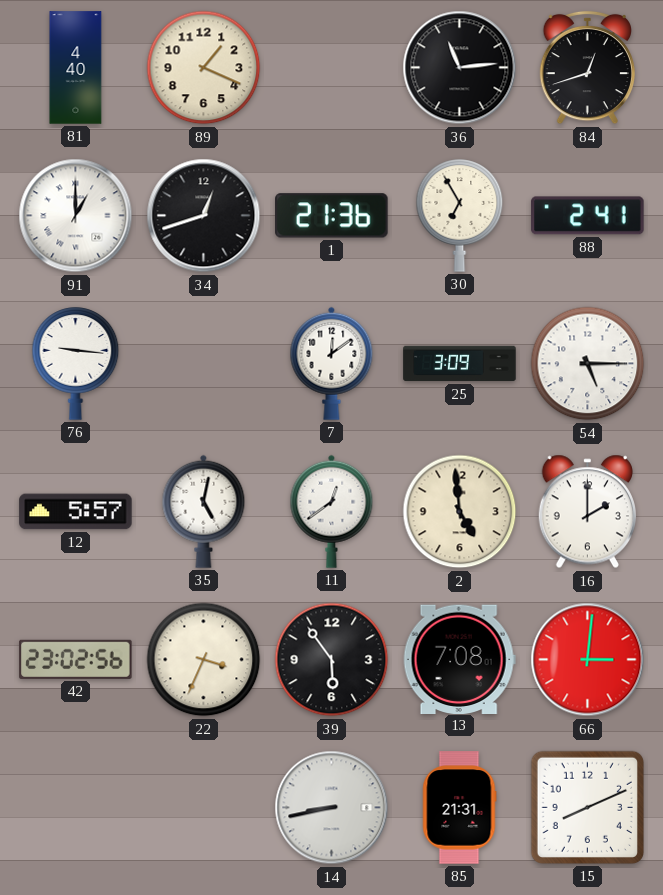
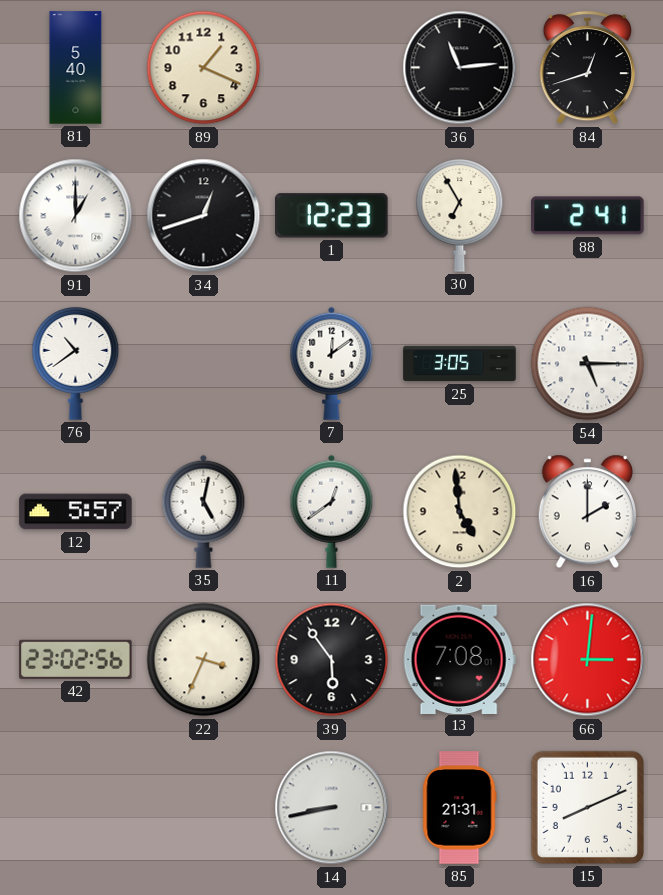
81: 4:40 -> 5:40 (76, 68)
1: 21:36 -> 12:23 (332, 216)
76: 9:16 -> 10:39 (76, 364)
25: 3:09 -> 3:05 (460, 364)
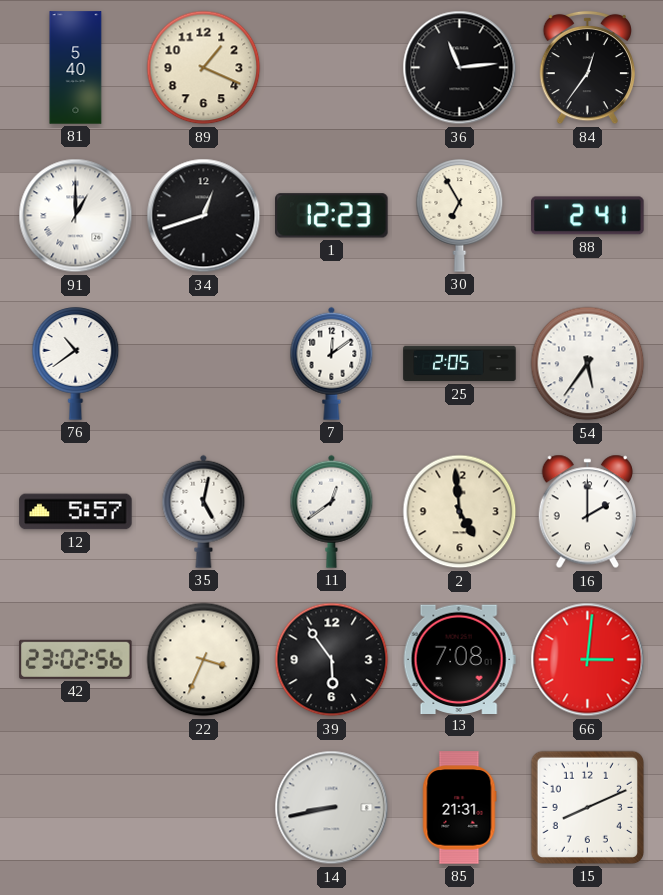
84: 12:42 -> 12:36 (587, 68)
25: 3:05 -> 2:05 (460, 364)
54: 5:15 -> 5:36 (588, 364)
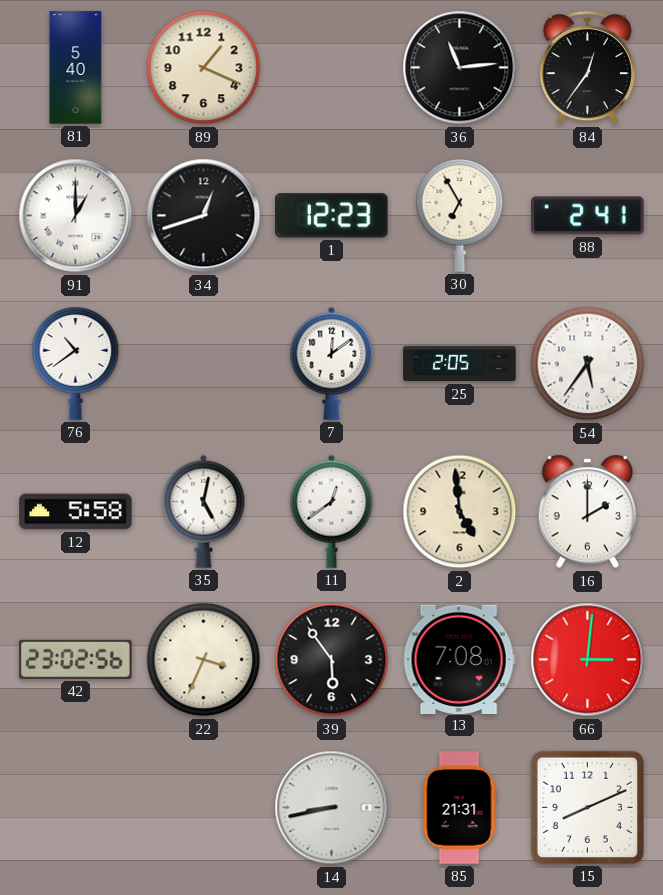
12: 5:57 -> 5:58 (76, 512)
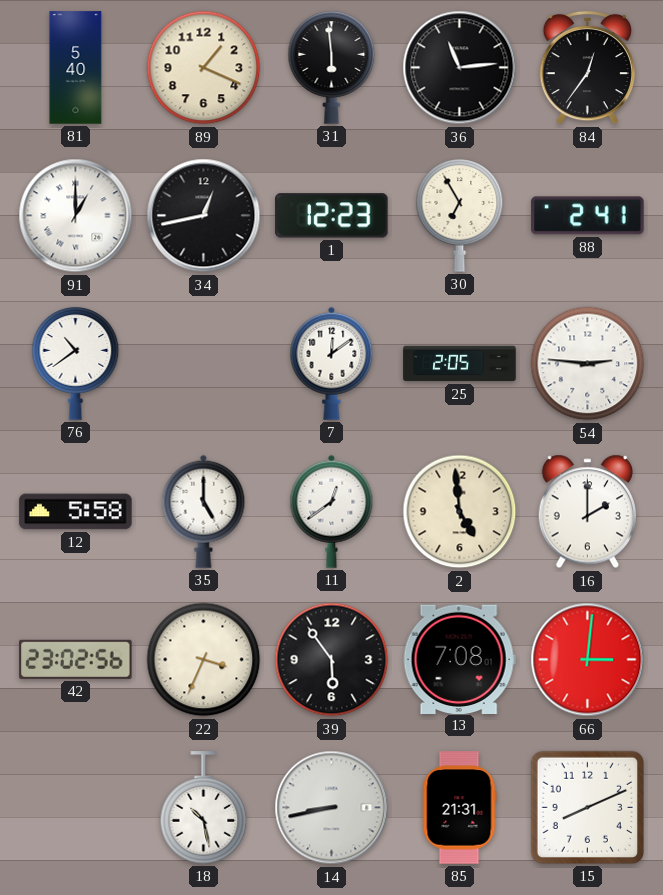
31: none -> 5:59 (332, 68)
34: 12:42 -> 12:43 (204, 216)
54: 5:36 -> 2:46 (588, 364)
35: 5:02 -> 5:00 (204, 511)
18: none -> 10:28 (204, 808)
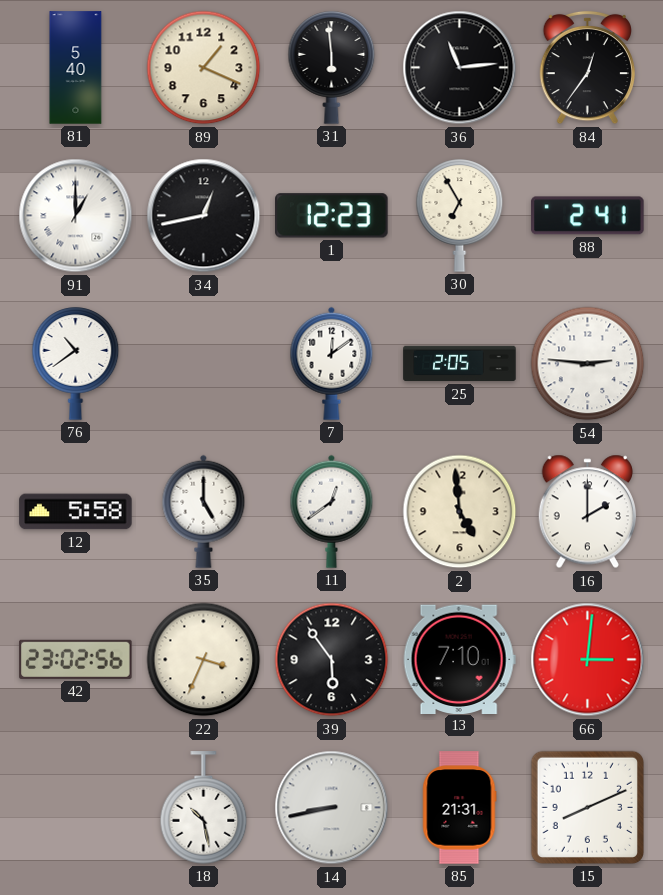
13: 7:08 -> 7:10 (459, 659)
